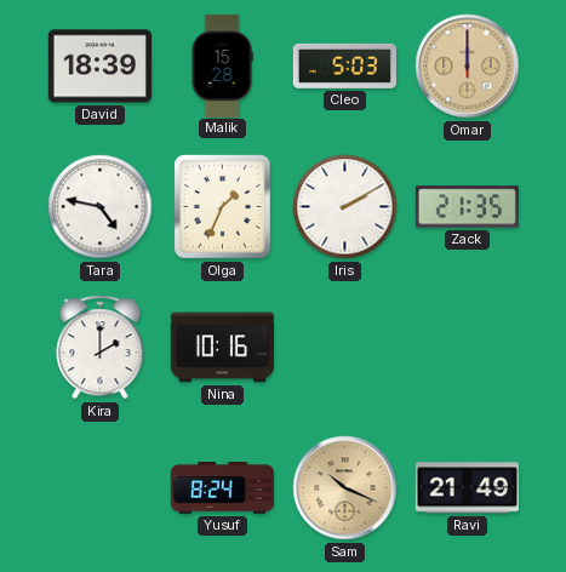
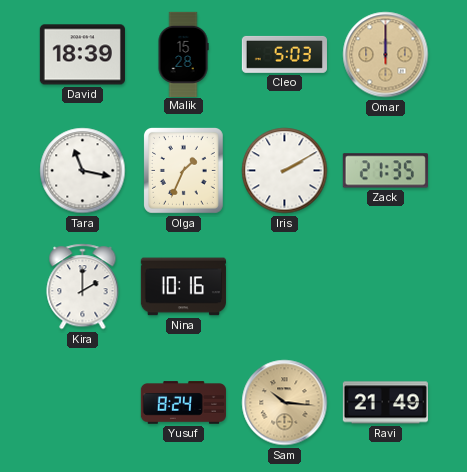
Tara: 4:47 -> 11:17 (83, 171)
Sam: 10:19 -> 10:16 (285, 403)
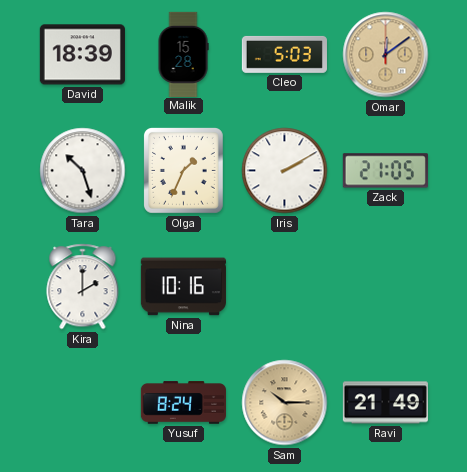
Omar: 12:00 -> 12:09 (386, 55)
Tara: 11:17 -> 10:27 (83, 171)
Zack: 21:35 -> 21:05 (385, 171)
Sam: 10:16 -> 10:15 (285, 403)
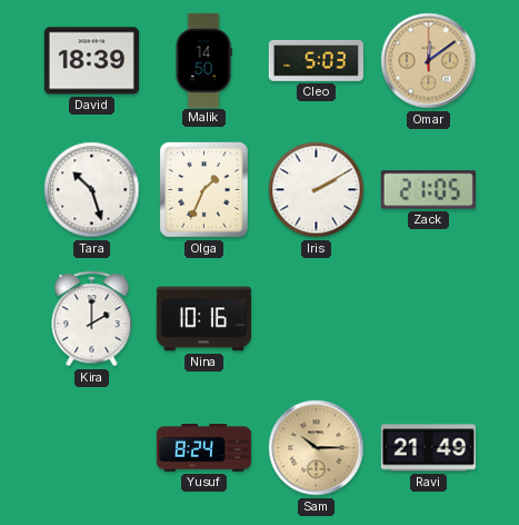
Malik: 15:28 -> 14:50 (203, 60)
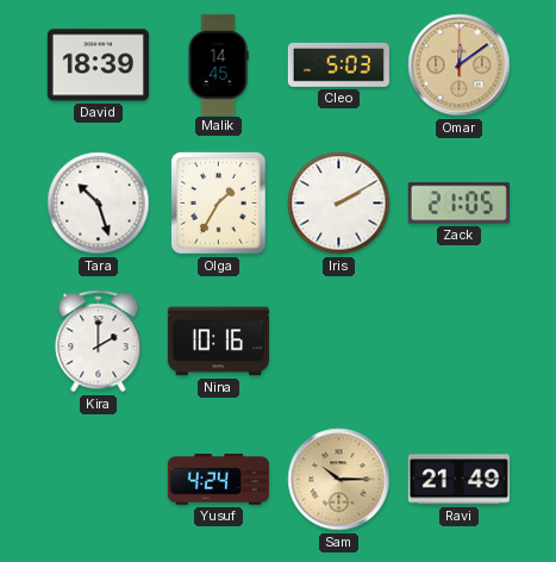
Malik: 14:50 -> 14:45 (218, 64)
Olga: 1:34 -> 1:35 (219, 204)
Yusuf: 8:24 -> 4:24 (218, 480)
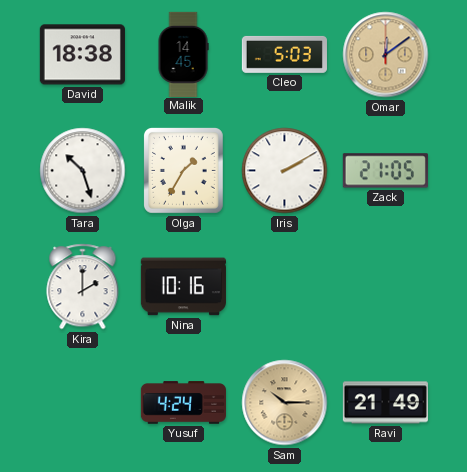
David: 18:39 -> 18:38 (82, 55)
